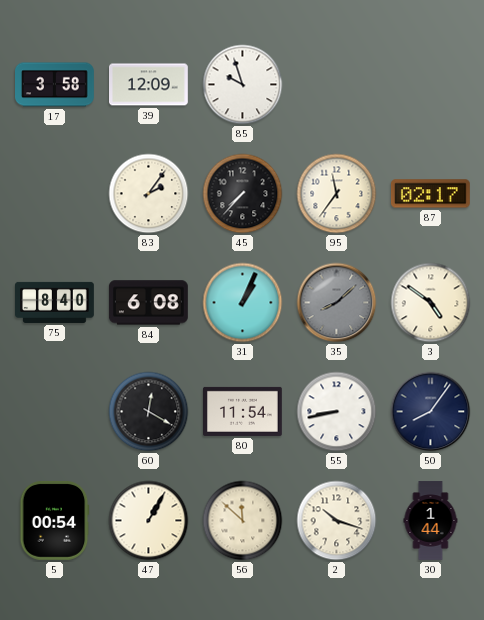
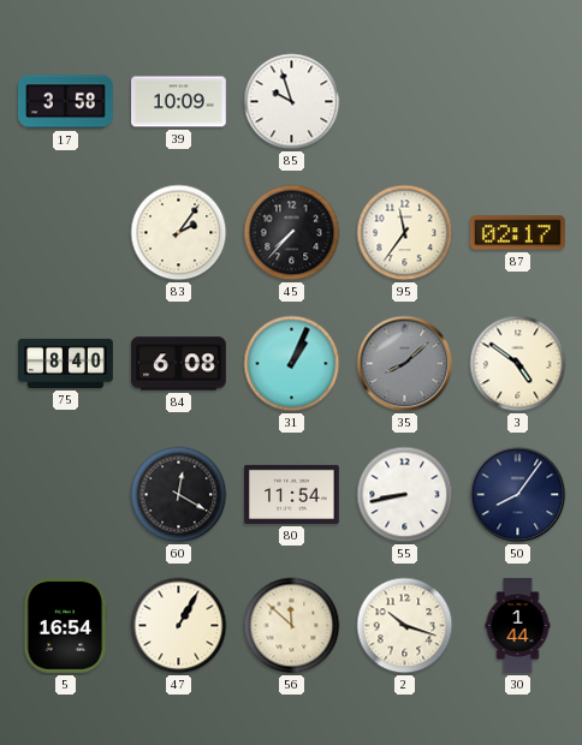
39: 12:09 -> 10:09 (179, 102)
5: 00:54 -> 16:54 (66, 626)
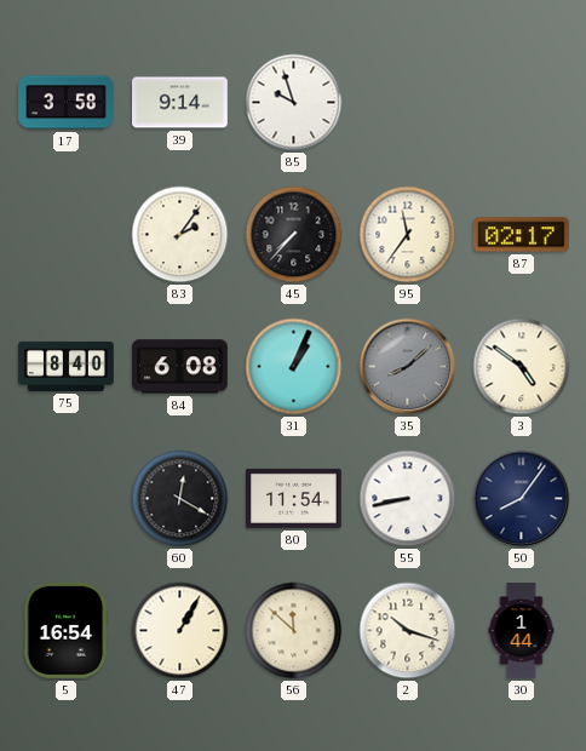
39: 10:09 -> 9:14 (180, 103)
